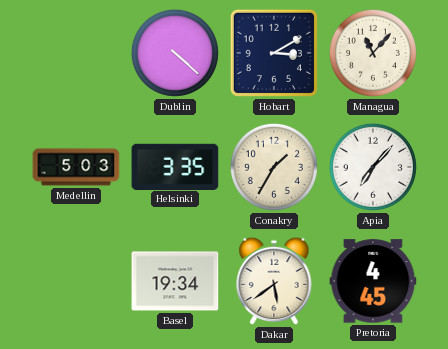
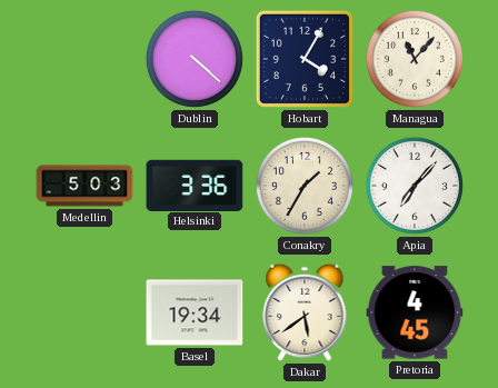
Hobart: 3:10 -> 4:05 (305, 59)
Helsinki: 3:35 -> 3:36 (195, 185)
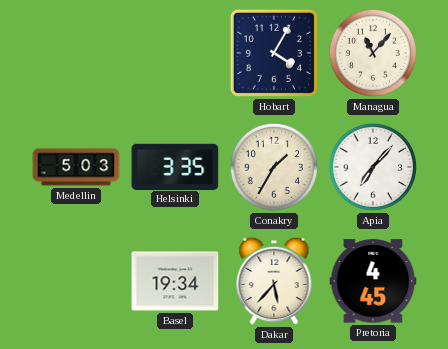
Dublin: 4:22 -> none (195, 59)
Helsinki: 3:36 -> 3:35 (175, 166)
Dakar: 5:39 -> 5:37 (274, 281)
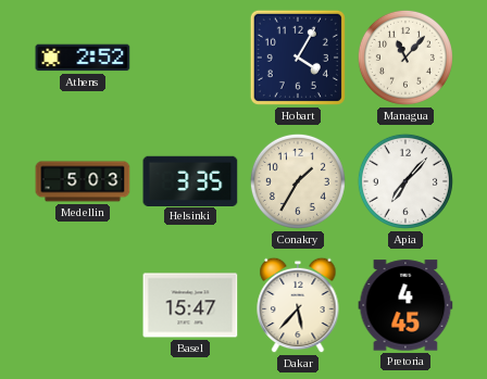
Athens: none -> 2:52 (83, 58)
Basel: 19:34 -> 15:47 (190, 305)
